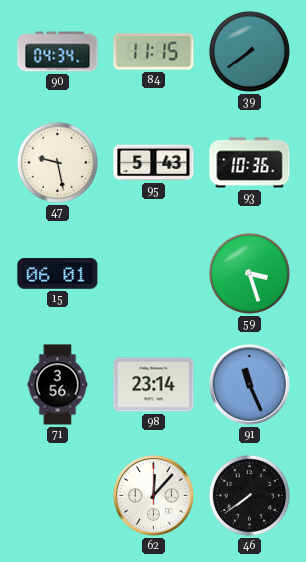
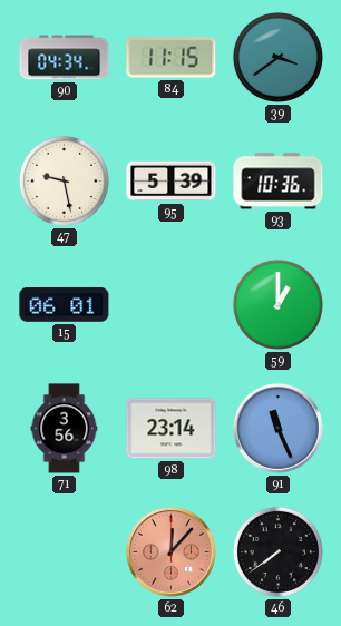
39: 7:39 -> 3:39 (277, 57)
95: 5:43 -> 5:39 (172, 182)
59: 3:27 -> 1:00 (277, 304)
62 dial: white -> salmon (172, 552)
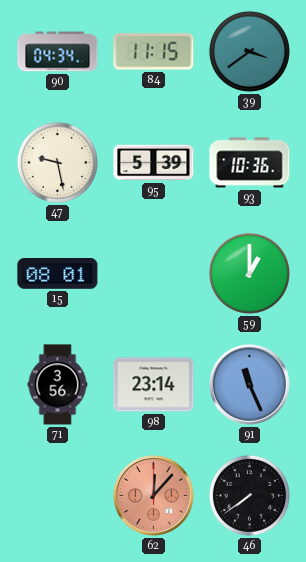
15: 06:01 -> 08:01 (58, 274)
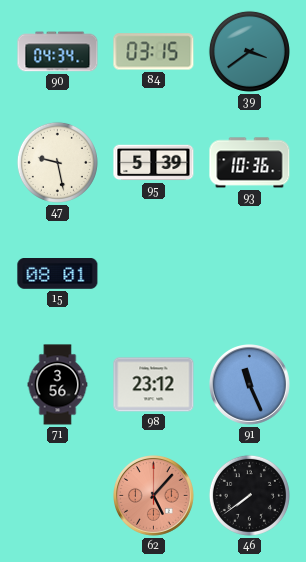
84: 11:15 -> 03:15 (154, 52)
59: 1:00 -> none (249, 273)
98: 23:14 -> 23:12 (154, 385)
62: 12:07 -> 5:07 (154, 496)
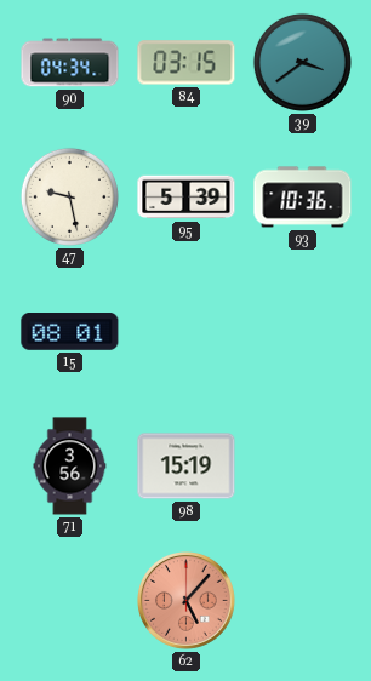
98: 23:12 -> 15:19 (187, 467)
91: 11:26 -> none (250, 385)
46: 7:39 -> none (249, 495)
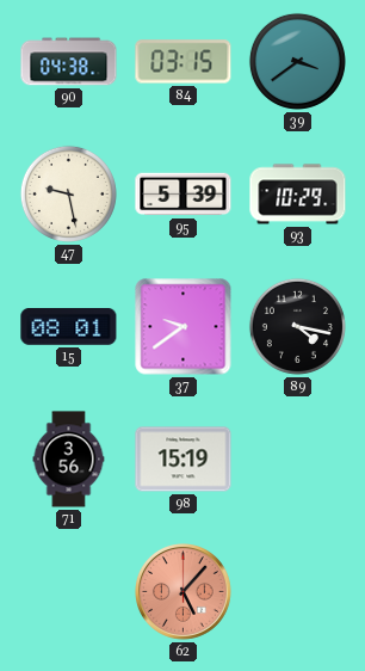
90: 04:34 -> 04:38 (69, 62)
93: 10:36 -> 10:29 (298, 195)
37: none -> 9:39 (184, 327)
89: none -> 4:17 (297, 326)
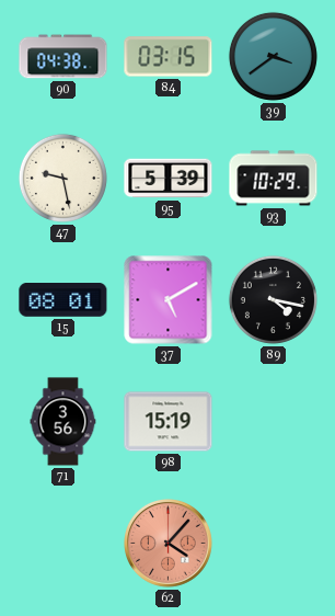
37: 9:39 -> 5:10 (169, 300)
62: 5:07 -> 4:07 (169, 544)
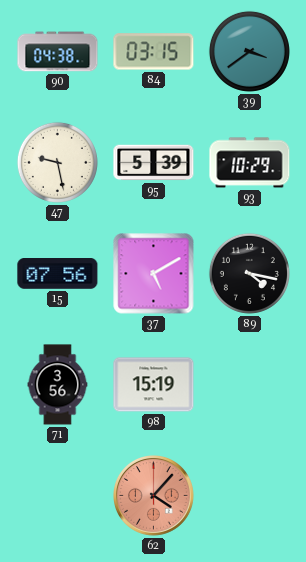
15: 08:01 -> 07:56 (58, 274)
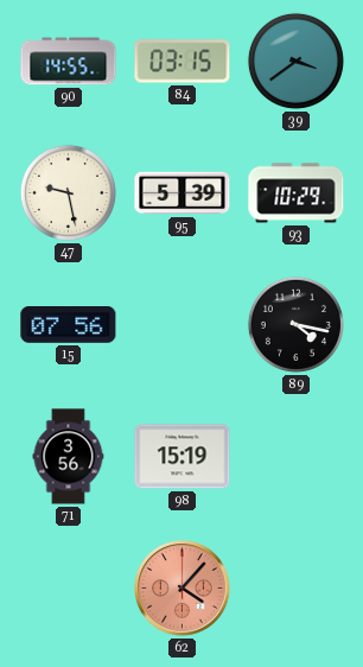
90: 04:38 -> 14:55 (69, 62)
37: 5:10 -> none (154, 274)
